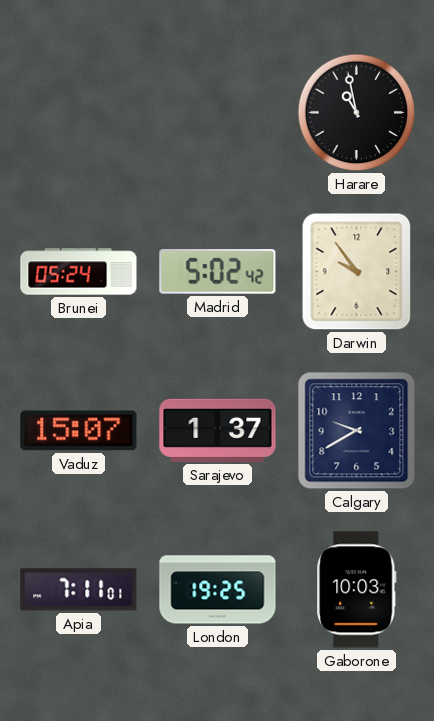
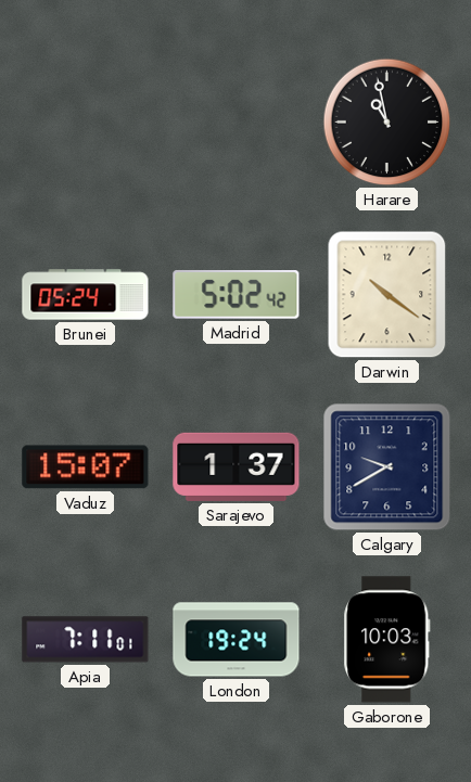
Darwin: 9:54 -> 10:21 (387, 295)
London: 19:25 -> 19:24 (237, 640)
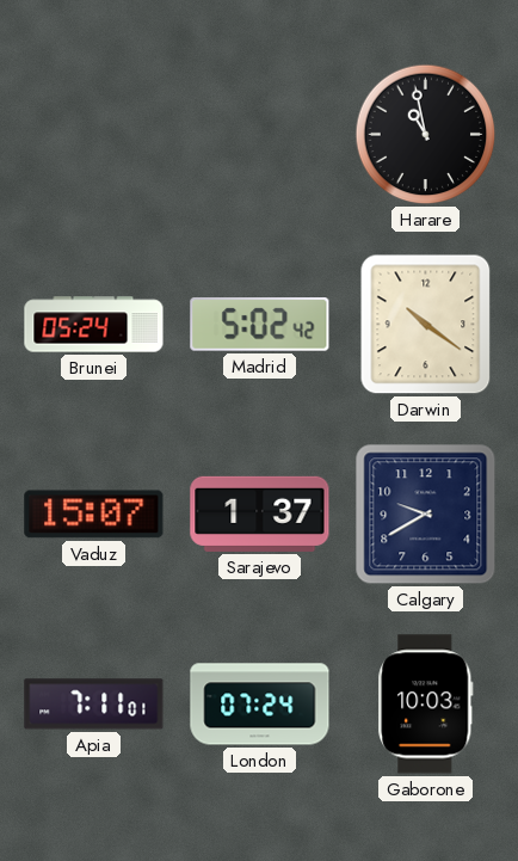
London: 19:24 -> 07:24 (260, 705)
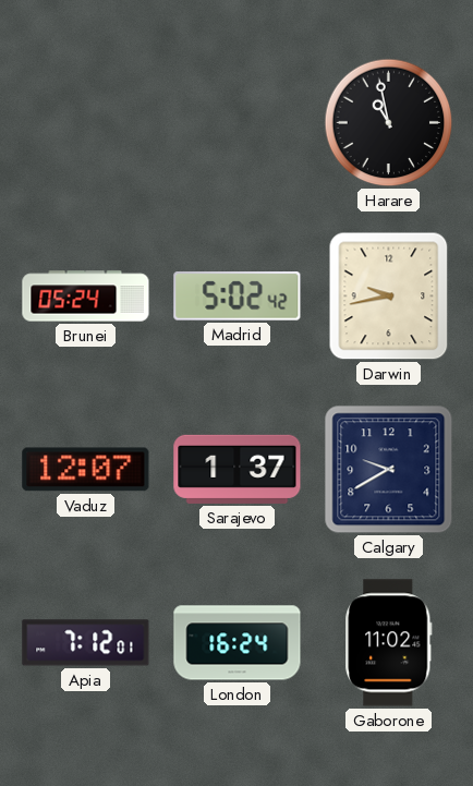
Darwin: 10:21 -> 9:43 (389, 297)
Vaduz: 15:07 -> 12:07 (86, 470)
Apia: 7:11 -> 7:12 (86, 643)
London: 07:24 -> 16:24 (238, 643)
Gaborone: 10:03 -> 11:02 (389, 643)
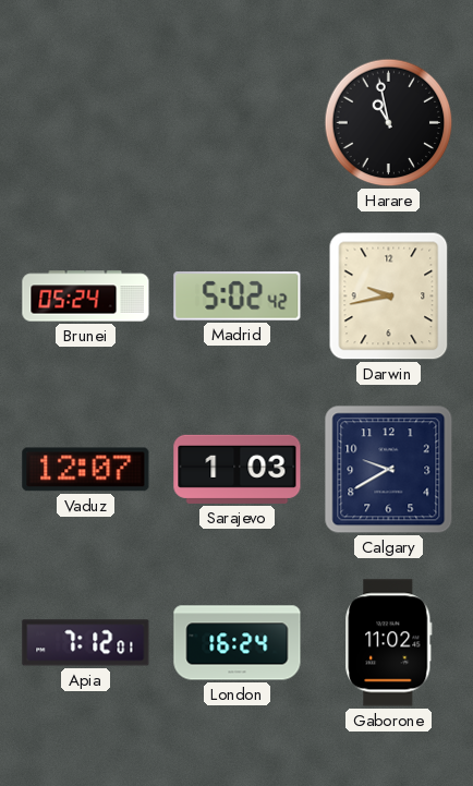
Sarajevo: 1:37 -> 1:03 (238, 469)
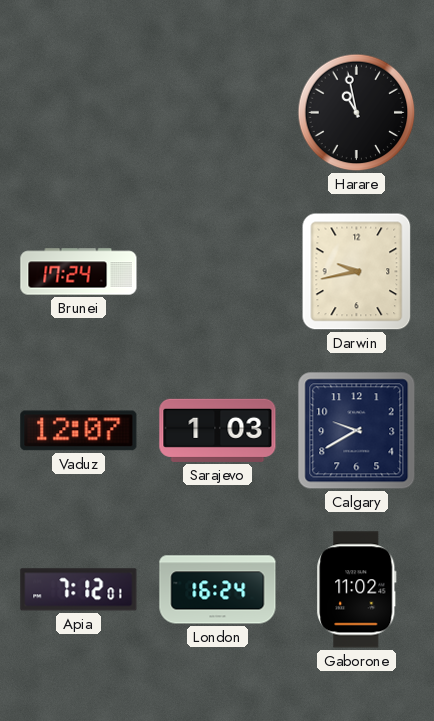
Brunei: 05:24 -> 17:24 (79, 272)
Madrid: 5:02 -> none (238, 297)
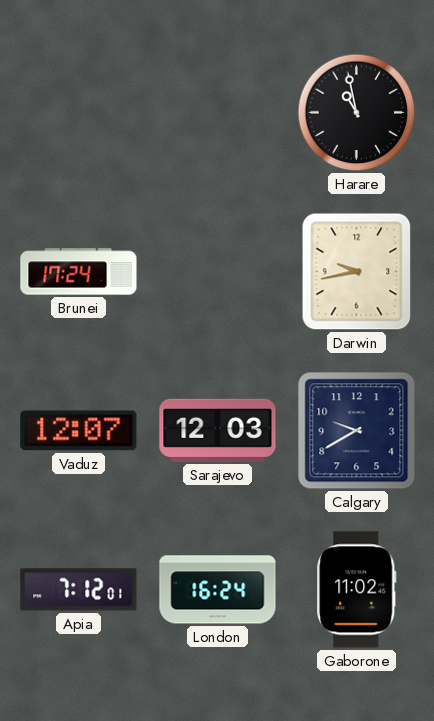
Sarajevo: 1:03 -> 12:03 (218, 430)
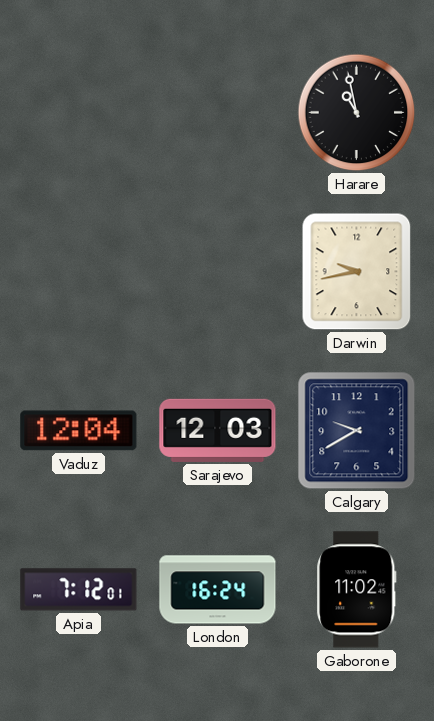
Brunei: 17:24 -> none (79, 272)
Vaduz: 12:07 -> 12:04 (79, 431)
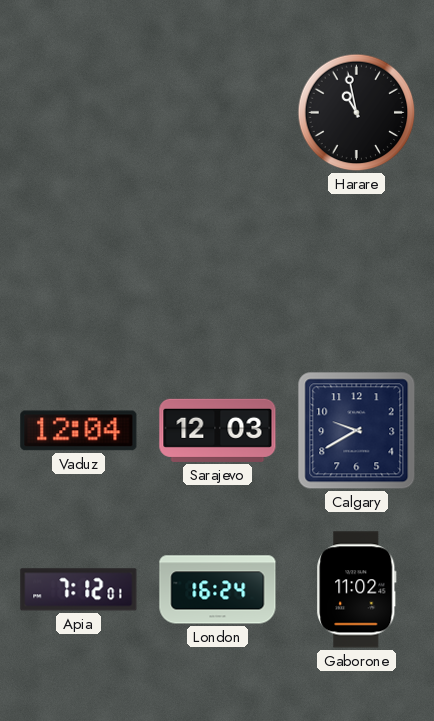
Darwin: 9:43 -> none (357, 272)
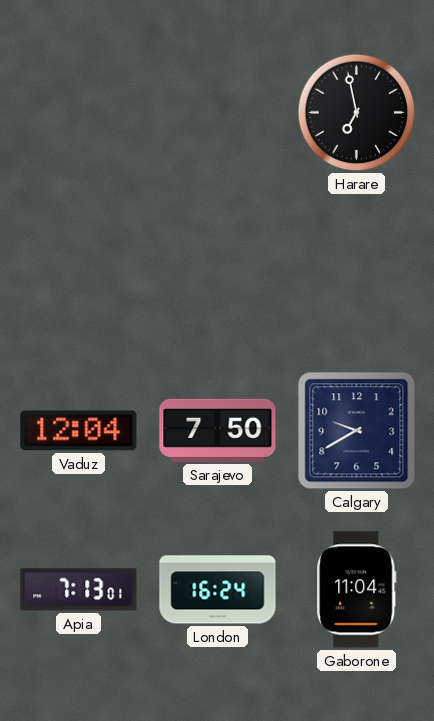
Harare: 10:58 -> 6:58 (357, 113)
Sarajevo: 12:03 -> 7:50 (218, 430)
Apia: 7:12 -> 7:13 (79, 590)
Gaborone: 11:02 -> 11:04 (357, 590)
